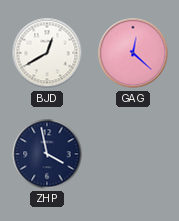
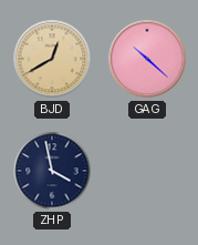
BJD dial: white -> champagne (52, 59)
GAG: 12:22 -> 10:22 (147, 59)
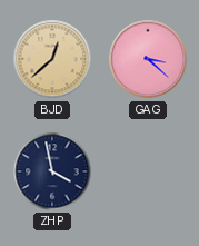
BJD: 12:40 -> 12:38 (52, 59)
GAG: 10:22 -> 3:22 (148, 59)
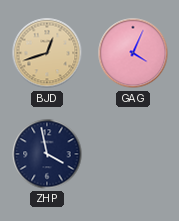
BJD: 12:38 -> 12:42 (47, 53)
GAG: 3:22 -> 4:04 (133, 53)
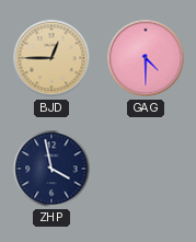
BJD: 12:42 -> 12:45 (51, 58)
GAG: 4:04 -> 4:30 (146, 58)
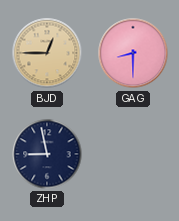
GAG: 4:30 -> 8:30 (133, 53)
ZHP: 3:58 -> 8:58 (47, 154)
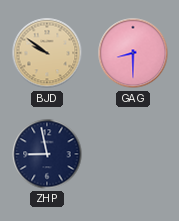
BJD: 12:45 -> 9:51 (47, 53)
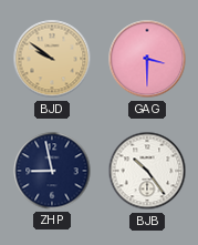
GAG: 8:30 -> 3:30 (147, 59)
BJB: none -> 10:24 (147, 171)
